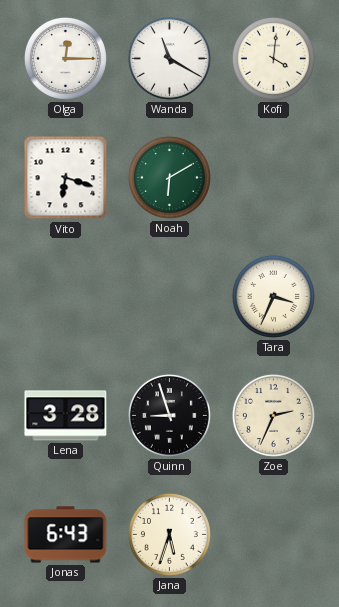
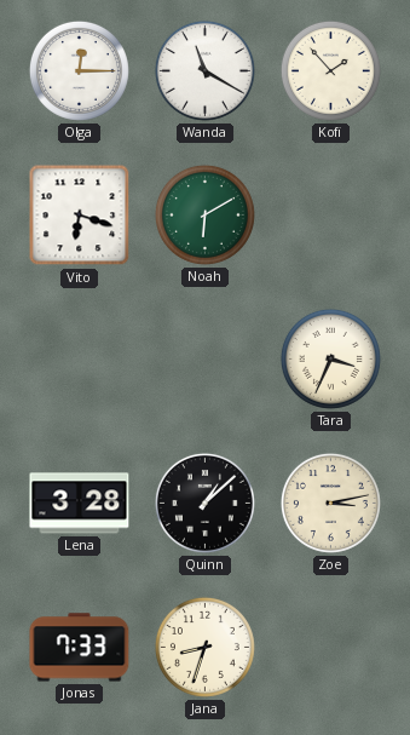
Kofi: 4:01 -> 1:53 (330, 70)
Quinn: 8:57 -> 1:08 (204, 503)
Zoe: 2:34 -> 3:13 (330, 503)
Jonas: 6:43 -> 7:33 (80, 648)
Jana: 5:33 -> 8:33 (204, 647)
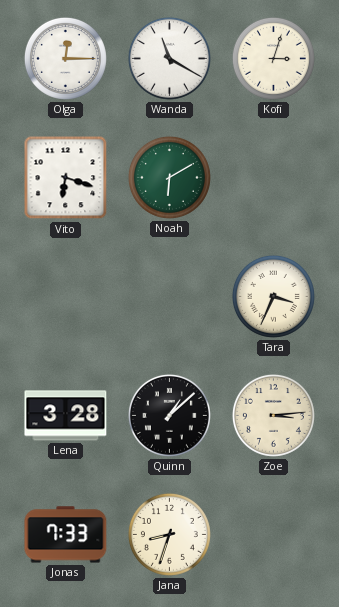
Kofi: 1:53 -> 3:03 (273, 58)
Zoe: 3:13 -> 3:14 (273, 415)
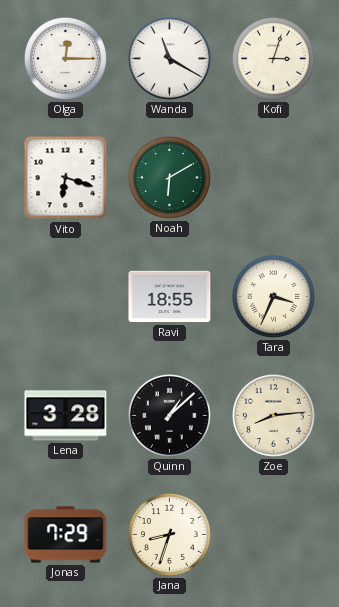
Ravi: none -> 18:55 (170, 297)
Zoe: 3:14 -> 8:14 (273, 415)
Jonas: 7:33 -> 7:29 (66, 535)
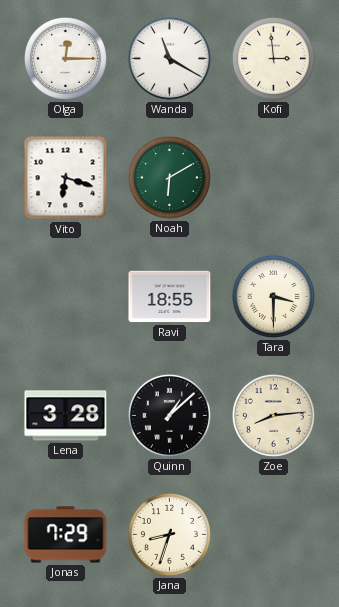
Kofi: 3:03 -> 2:59 (273, 58)
Tara: 3:34 -> 3:30 (273, 296)
